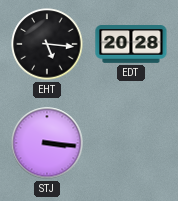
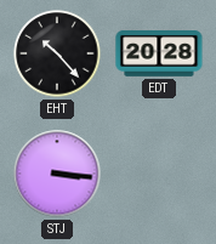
EHT: 5:16 -> 10:23 (57, 53)
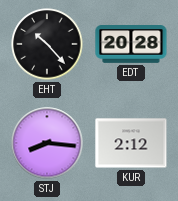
STJ: 3:16 -> 8:16 (47, 143)
KUR: none -> 2:12 (131, 143)
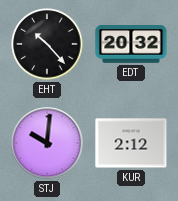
EDT: 20:28 -> 20:32 (131, 45)
STJ: 8:16 -> 10:01 (47, 143)
